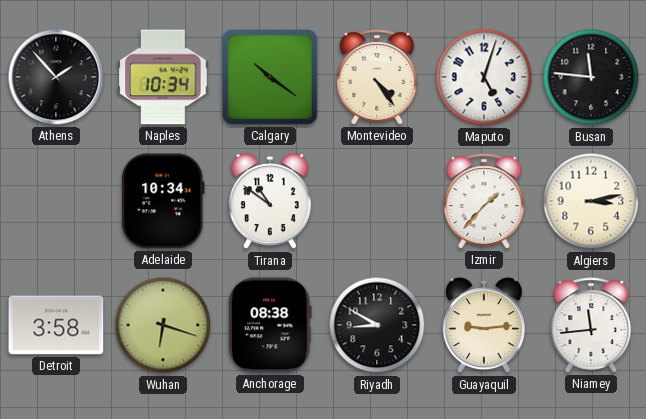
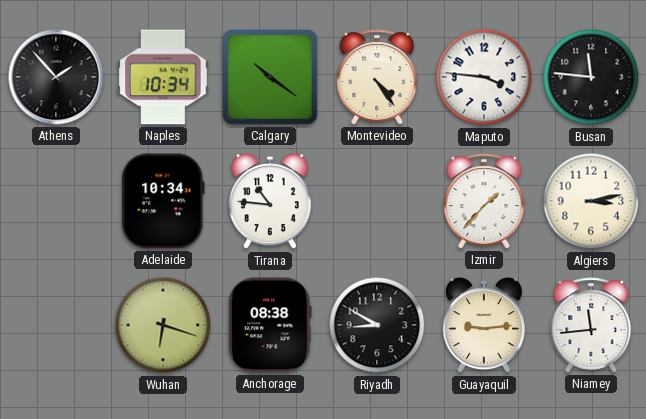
Maputo: 5:03 -> 3:46 (484, 77)
Tirana: 10:51 -> 10:46 (270, 202)
Detroit: 3:58 -> none (56, 325)
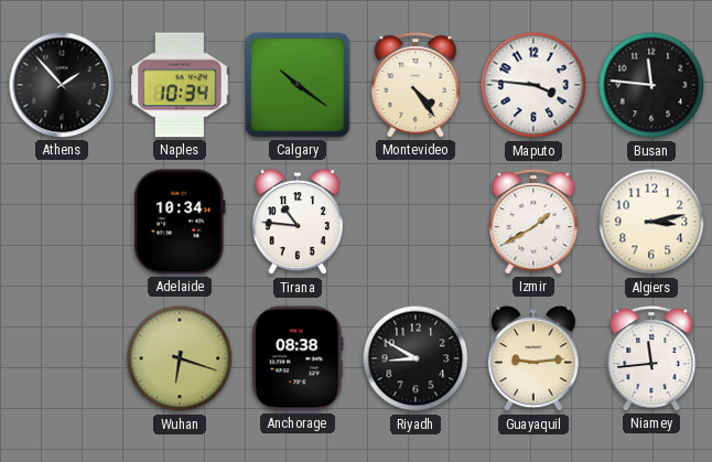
Izmir: 1:37 -> 1:40 (533, 222)
